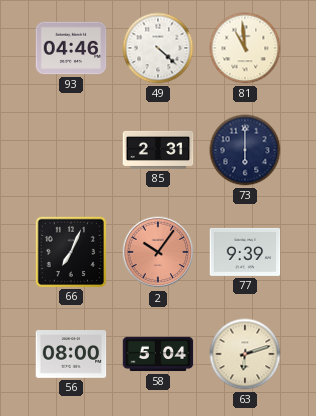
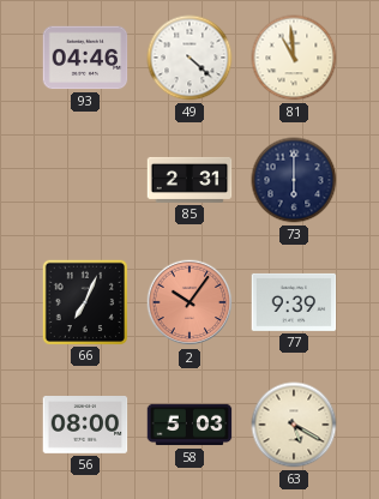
58: 5:04 -> 5:03 (189, 425)
63: 6:12 -> 5:20 (294, 425)
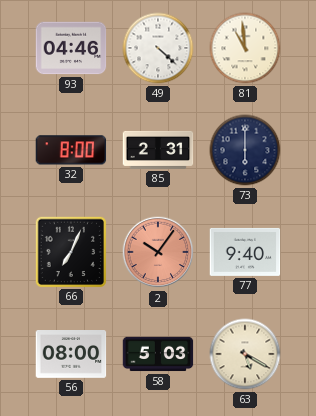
32: none -> 8:00 (71, 150)
77: 9:39 -> 9:40 (245, 252)
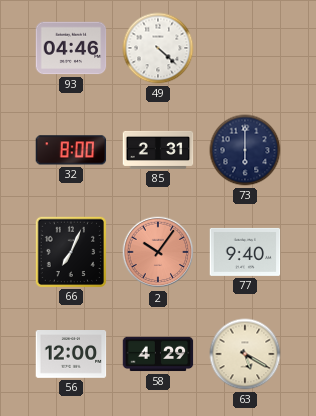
81: 10:59 -> none (245, 48)
56: 08:00 -> 12:00 (71, 355)
58: 5:03 -> 4:29 (158, 354)
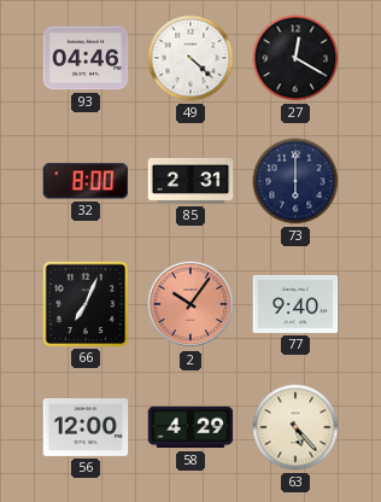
27: none -> 12:20 (295, 58)
63: 5:20 -> 5:23 (295, 427)
